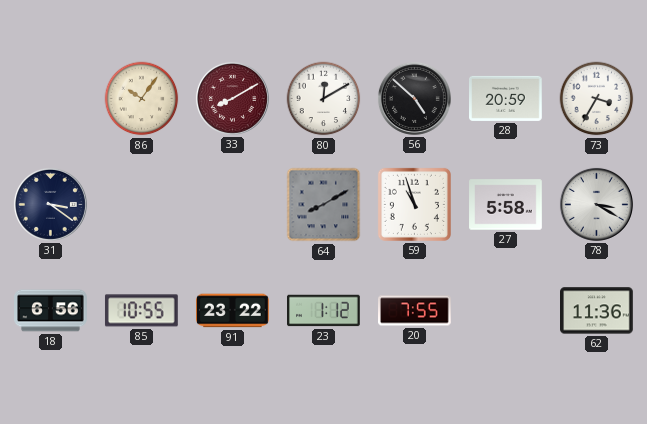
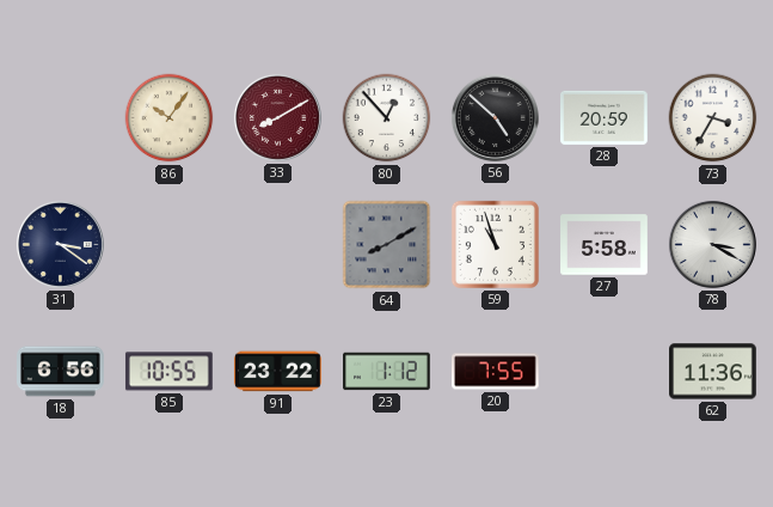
80: 12:10 -> 12:53 (387, 118)
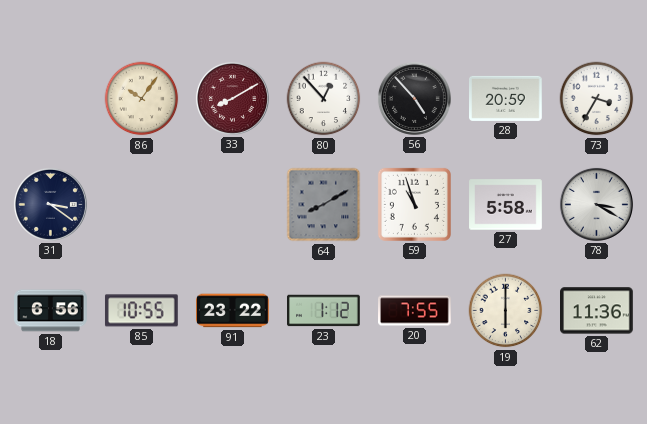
56: 4:52 -> 4:53 (414, 98)
19: none -> 6:00 (506, 311)
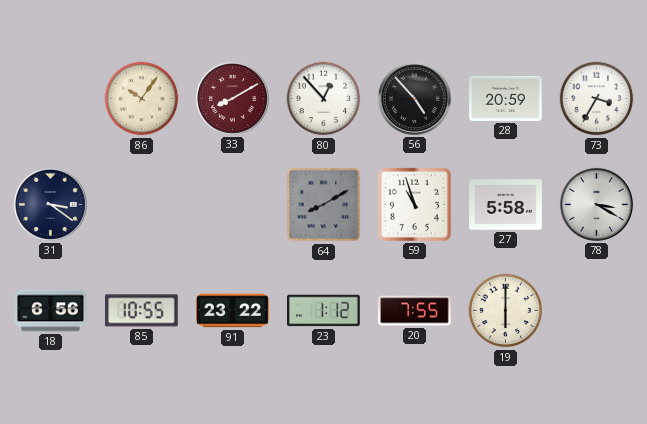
62: 11:36 -> none (597, 311)
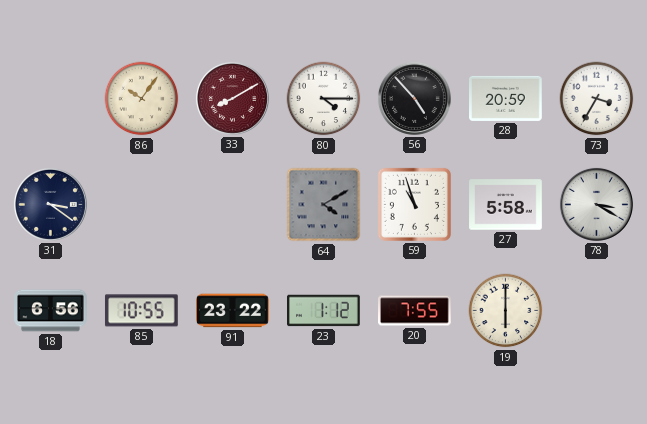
80: 12:53 -> 4:15 (324, 99)
64: 8:10 -> 4:10 (324, 205)
